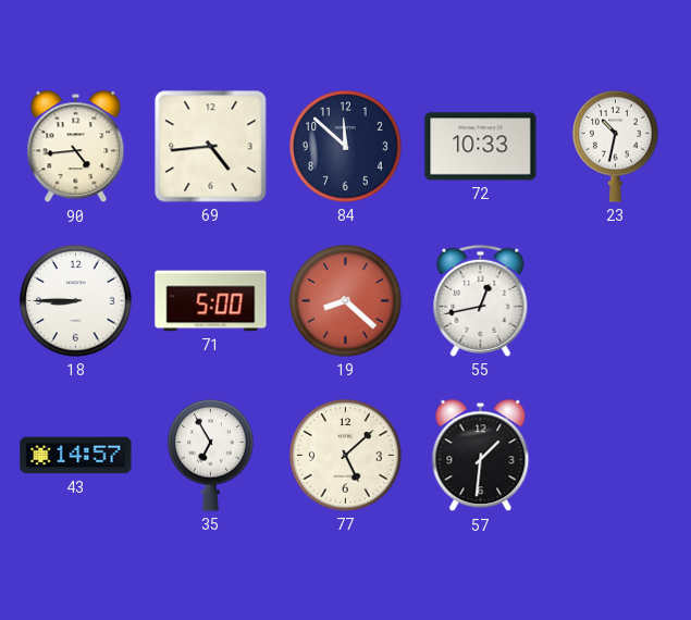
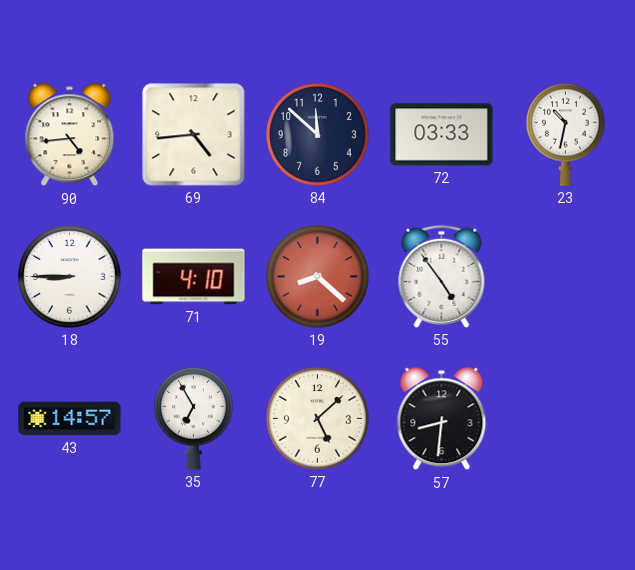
72: 10:33 -> 03:33 (442, 135)
71: 5:00 -> 4:10 (194, 277)
55: 12:43 -> 4:54 (442, 276)
57: 1:31 -> 8:31 (442, 419)
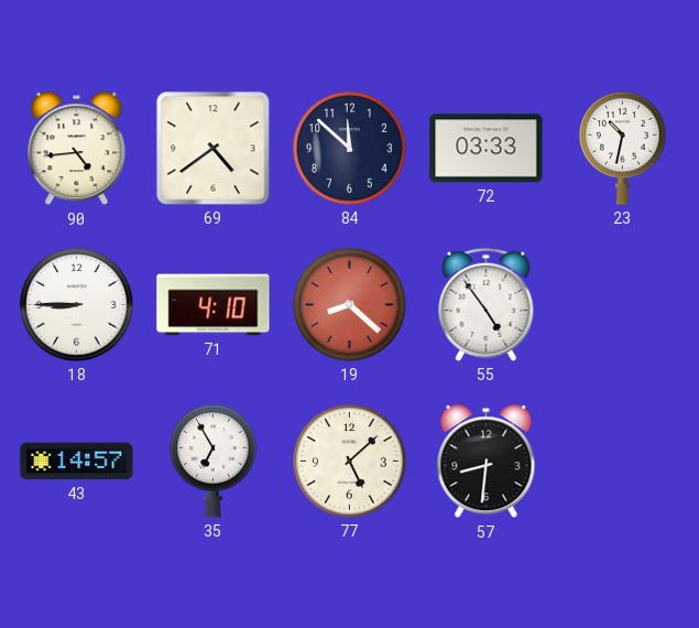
69: 4:44 -> 4:39 (214, 149)
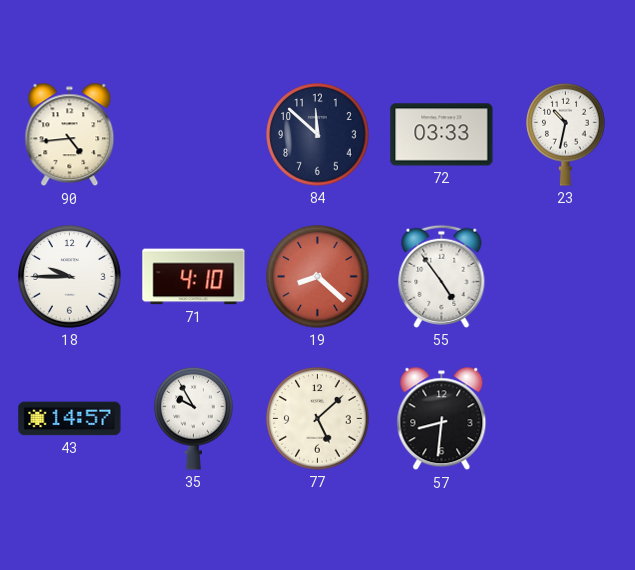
69: 4:39 -> none (214, 149)
18: 8:45 -> 9:45 (70, 277)
35: 6:55 -> 9:55 (194, 418)
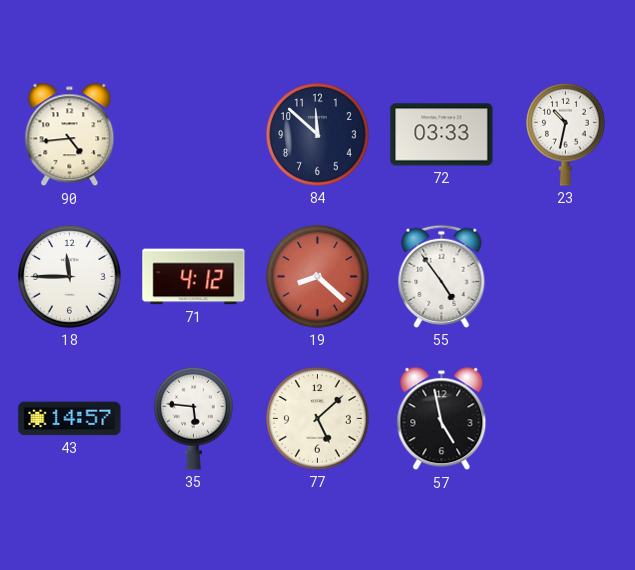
18: 9:45 -> 11:45 (70, 277)
71: 4:10 -> 4:12 (194, 277)
35: 9:55 -> 5:46 (194, 418)
57: 8:31 -> 4:58 (442, 419)
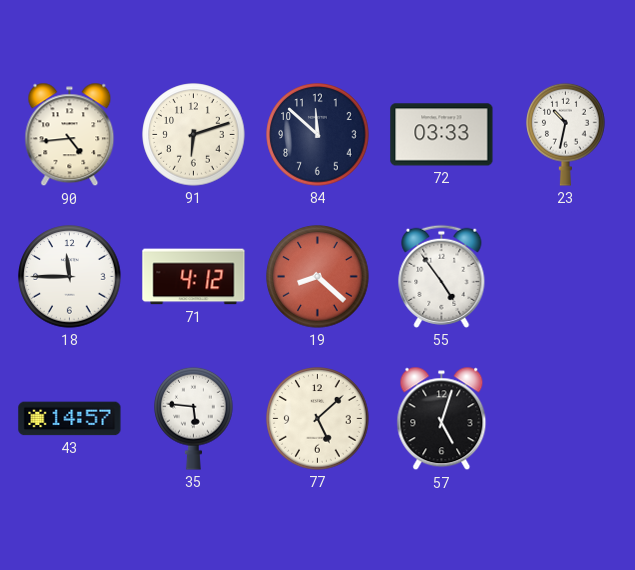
91: none -> 6:12 (194, 135)
57: 4:58 -> 5:03 (442, 419)
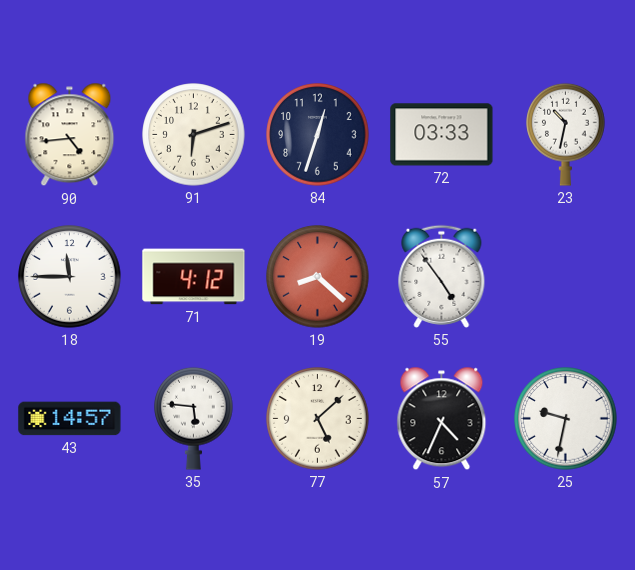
84: 11:52 -> 12:33 (318, 135)
57: 5:03 -> 4:34 (442, 419)
25: none -> 9:32 (566, 419)
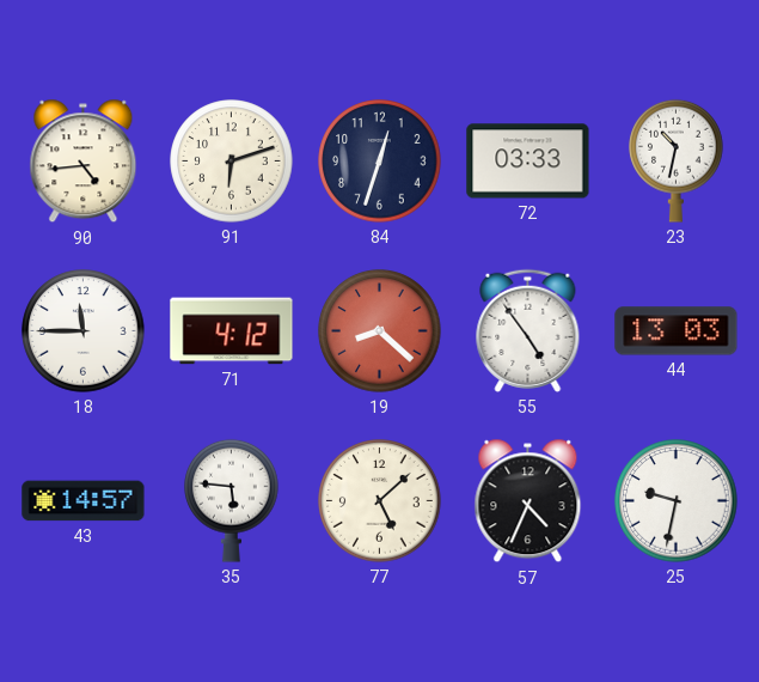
44: none -> 13:03 (677, 331)
